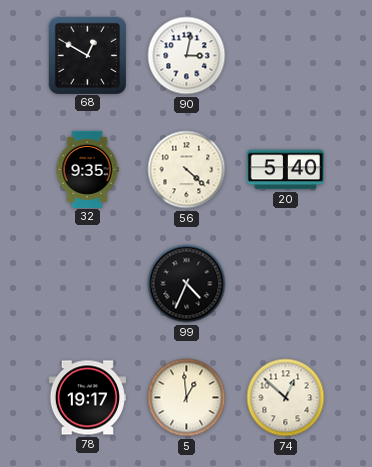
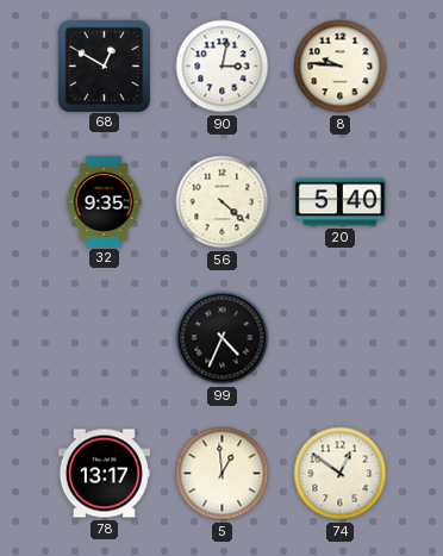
8: none -> 9:46 (341, 67)
78: 19:17 -> 13:17 (104, 474)
74: 12:52 -> 12:51 (341, 474)
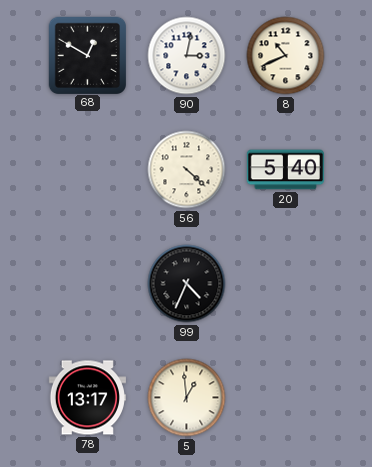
8: 9:46 -> 10:41 (286, 56)
32: 9:35 -> none (104, 201)
74: 12:51 -> none (341, 474)
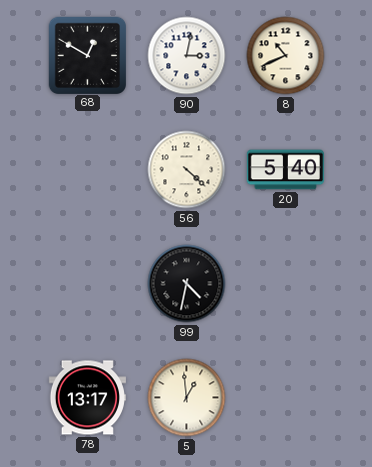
99: 4:34 -> 4:32 (187, 284)
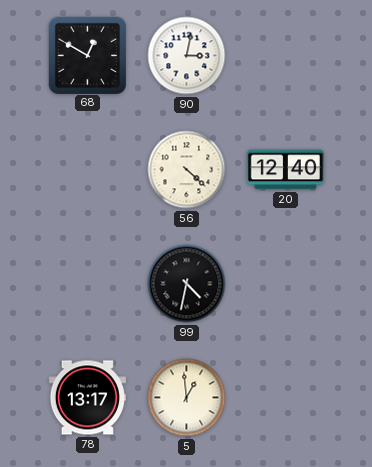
8: 10:41 -> none (286, 56)
20: 5:40 -> 12:40 (285, 170)
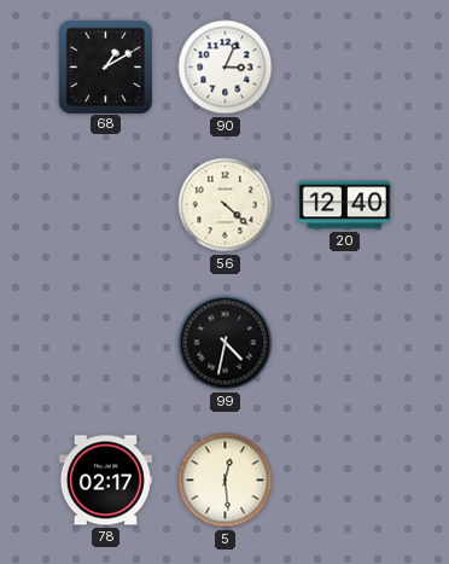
68: 12:50 -> 1:10 (105, 66)
90: 3:02 -> 3:04 (226, 68)
78: 13:17 -> 02:17 (105, 481)
5: 12:59 -> 12:29 (226, 481)
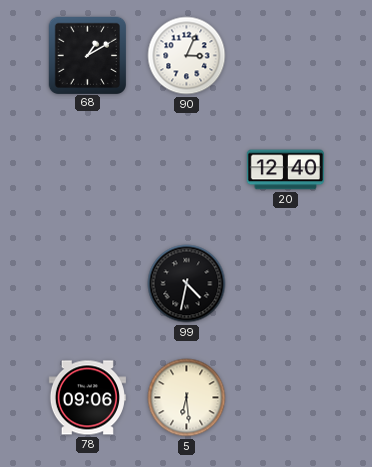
56: 4:22 -> none (226, 205)
78: 02:17 -> 09:06 (87, 398)
5: 12:29 -> 6:29 (187, 398)
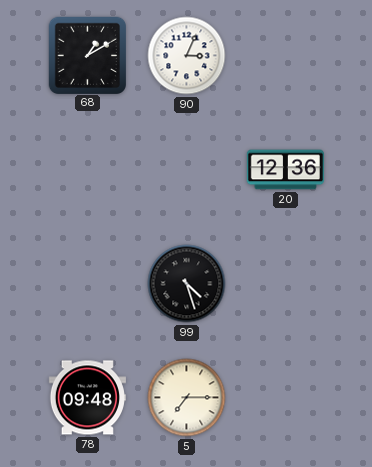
20: 12:40 -> 12:36 (285, 170)
99: 4:32 -> 4:27 (187, 284)
78: 09:06 -> 09:48 (87, 398)
5: 6:29 -> 7:15 (187, 398)
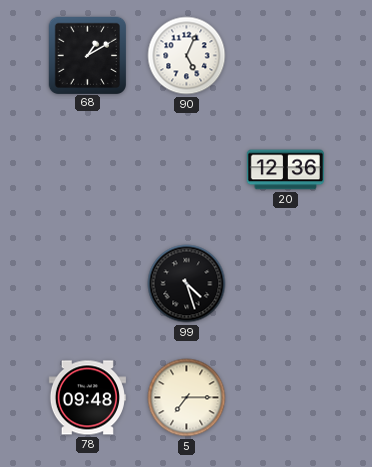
90: 3:04 -> 5:04 (187, 56)
